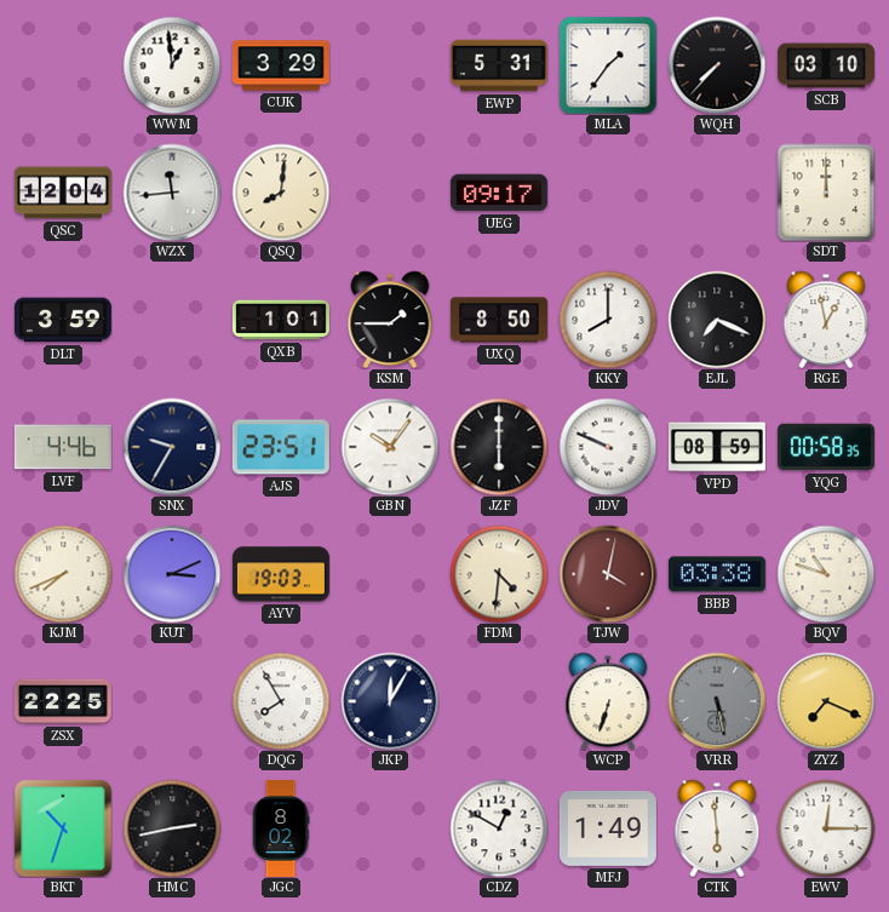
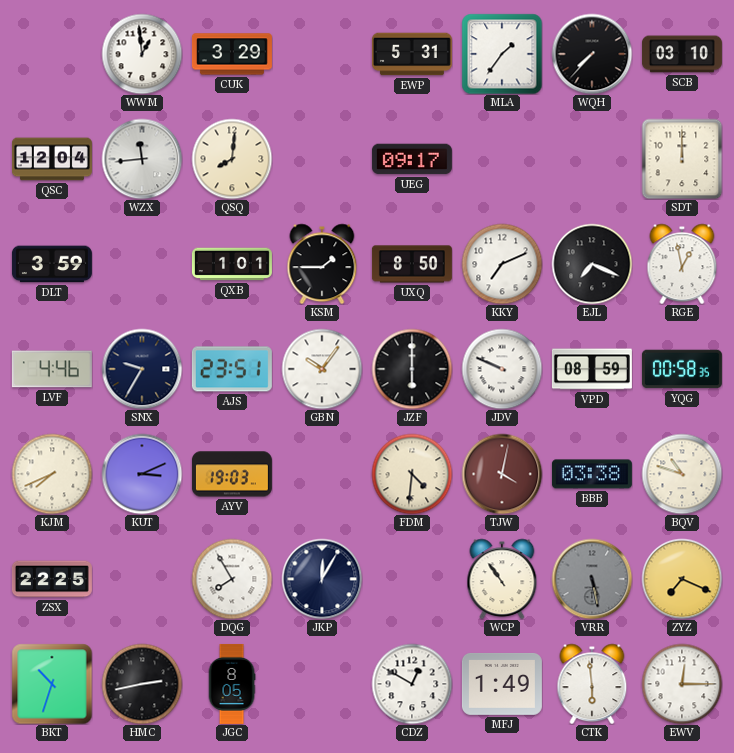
KKY: 8:00 -> 7:11 (502, 264)
WCP: 6:33 -> 10:54 (502, 579)
JGC: 8:02 -> 8:05 (232, 684)
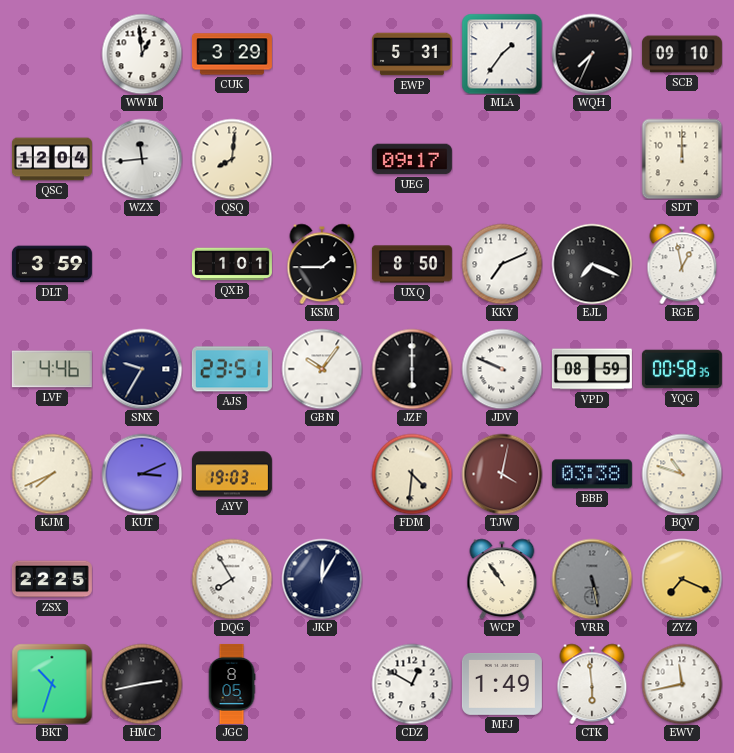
WQH: 7:37 -> 7:34 (592, 54)
SCB: 03:10 -> 09:10 (682, 54)
EWV: 12:15 -> 11:43 (682, 684)
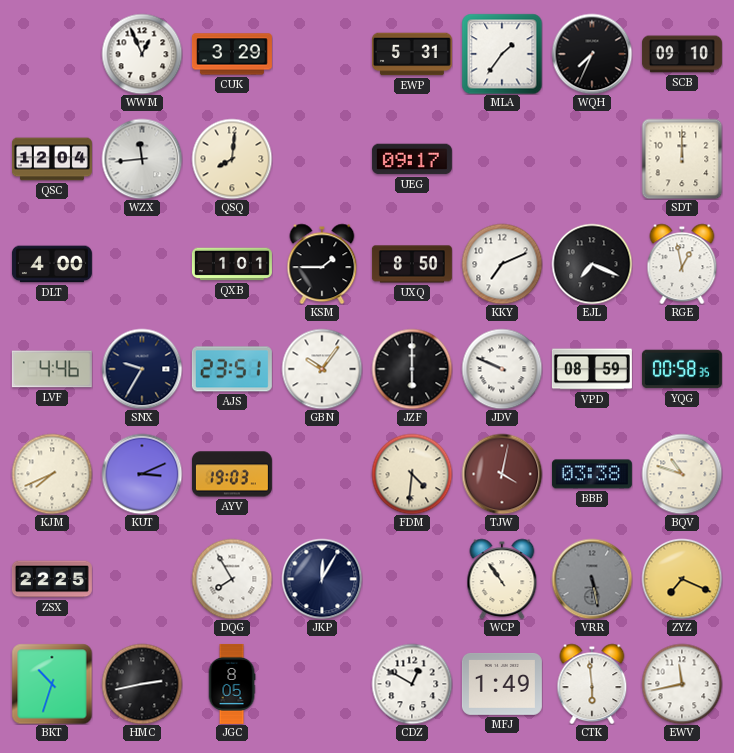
WWM: 12:59 -> 12:56 (142, 54)
DLT: 3:59 -> 4:00 (52, 264)
